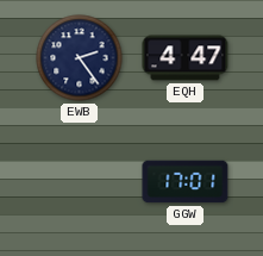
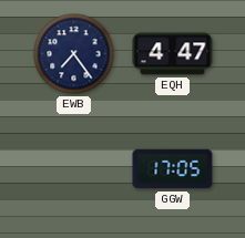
EWB: 2:24 -> 7:24 (74, 54)
GGW: 17:01 -> 17:05 (173, 169)
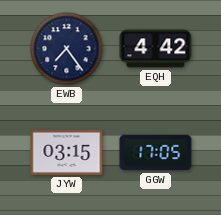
EQH: 4:47 -> 4:42 (156, 49)
JYW: none -> 03:15 (67, 152)
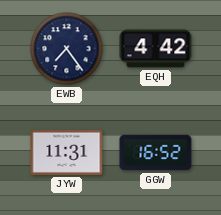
JYW: 03:15 -> 11:31 (67, 152)
GGW: 17:05 -> 16:52 (156, 153)
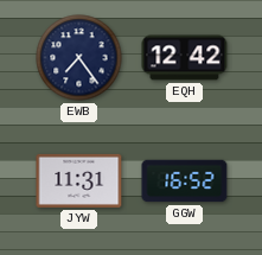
EQH: 4:42 -> 12:42 (185, 58)
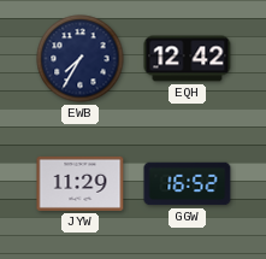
EWB: 7:24 -> 7:35 (81, 59)
JYW: 11:31 -> 11:29 (81, 183)
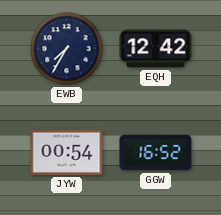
JYW: 11:29 -> 00:54 (67, 152)
